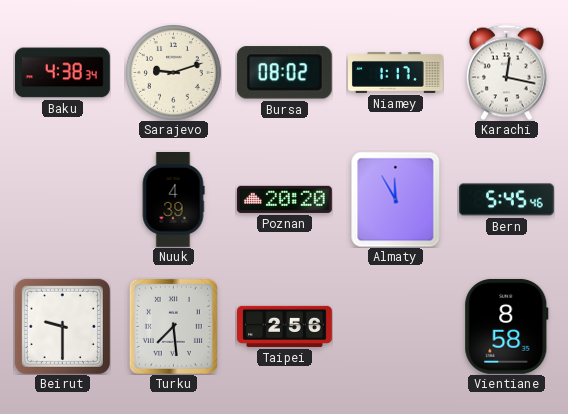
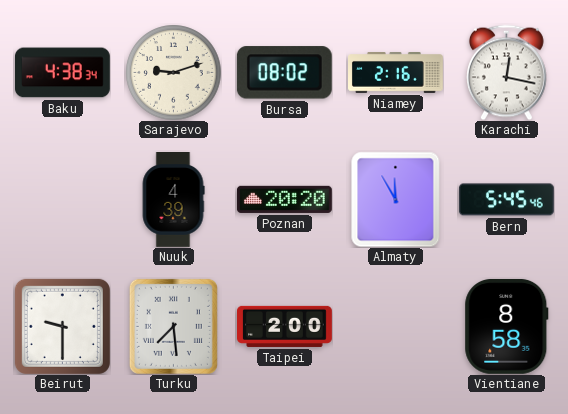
Niamey: 1:17 -> 2:16 (396, 73)
Taipei: 2:56 -> 2:00 (285, 326)
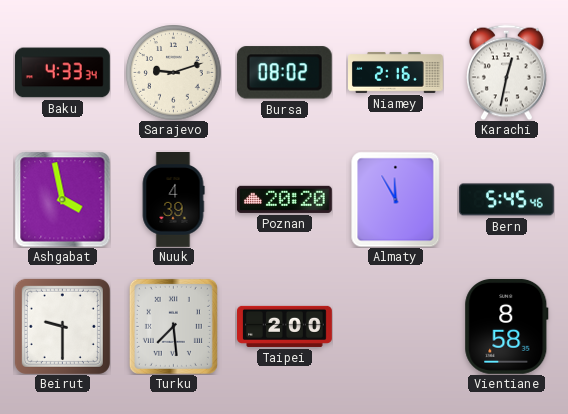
Baku: 4:38 -> 4:33 (63, 73)
Karachi: 12:17 -> 12:32 (506, 72)
Ashgabat: none -> 3:58 (62, 199)
